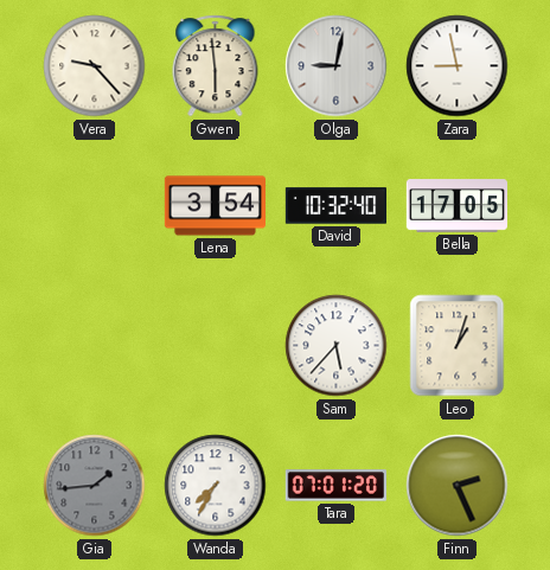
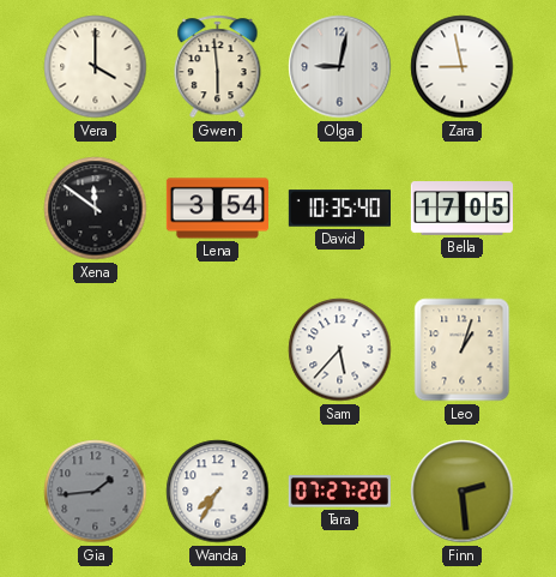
Vera: 9:23 -> 4:00 (96, 67)
Xena: none -> 11:51 (96, 209)
David: 10:32 -> 10:35 (339, 209)
Tara: 07:01 -> 07:27 (339, 492)
Finn: 2:26 -> 2:29 (463, 492)
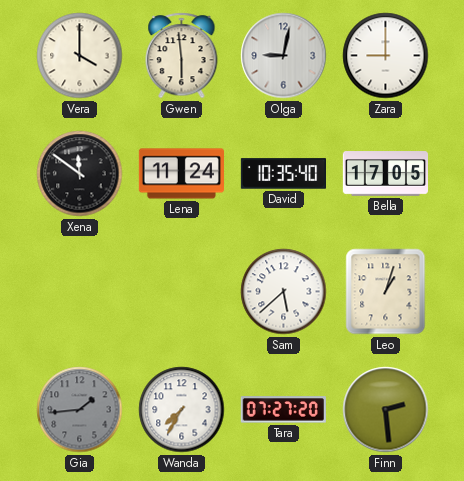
Zara: 8:58 -> 9:00 (386, 56)
Lena: 3:54 -> 11:24 (181, 174)
Sam: 5:37 -> 5:38 (284, 292)
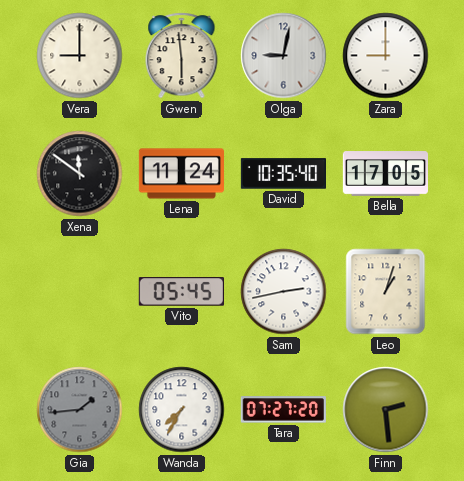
Vera: 4:00 -> 9:00 (80, 56)
Vito: none -> 05:45 (181, 292)
Sam: 5:38 -> 2:43 (284, 292)
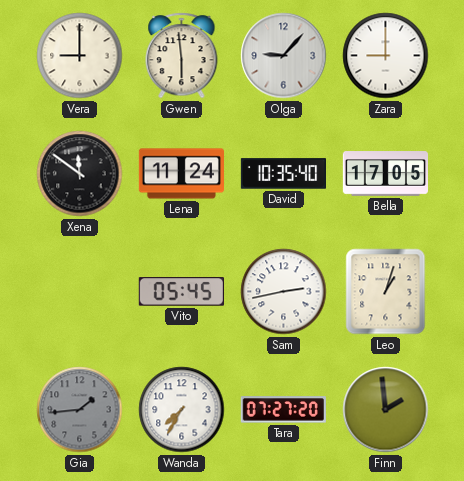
Olga: 9:02 -> 9:07 (284, 56)
Finn: 2:29 -> 1:59 (386, 410)
